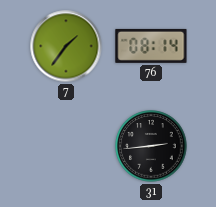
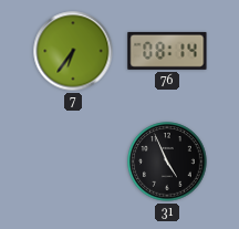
7: 1:36 -> 6:36 (73, 51)
31: 2:44 -> 4:56 (167, 162)
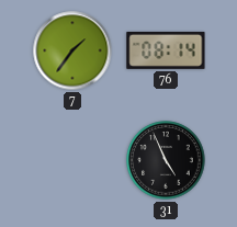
7: 6:36 -> 1:36 (72, 50)
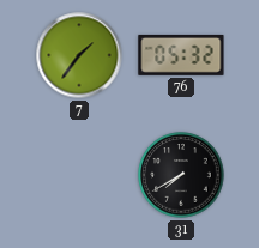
76: 08:14 -> 05:32 (181, 55)
31: 4:56 -> 7:40 (181, 175)
